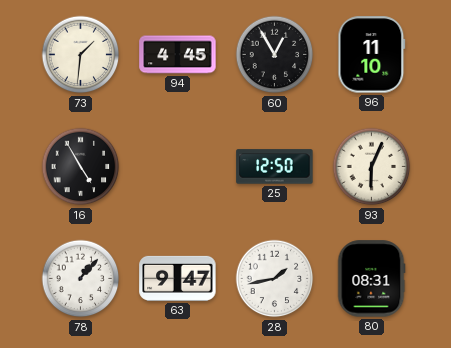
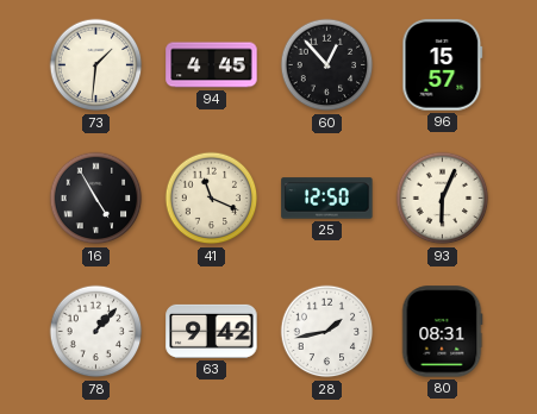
60: 12:55 -> 12:53 (327, 65)
96: 11:10 -> 15:57 (443, 65)
41: none -> 11:19 (212, 199)
63: 9:47 -> 9:42 (212, 331)
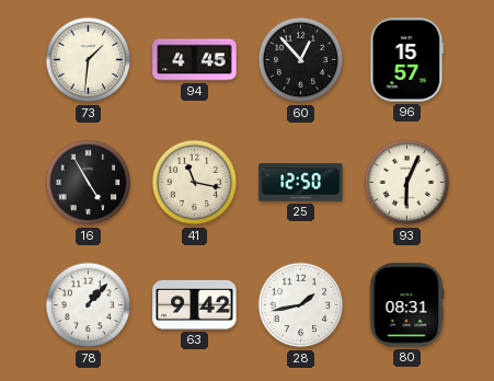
41: 11:19 -> 11:17 (195, 183)
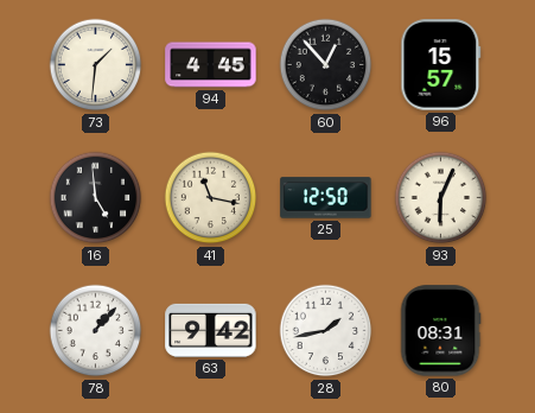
16: 4:55 -> 4:59 (96, 198)
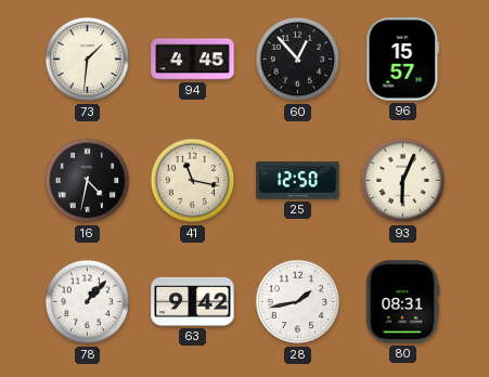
16: 4:59 -> 4:32 (88, 181)
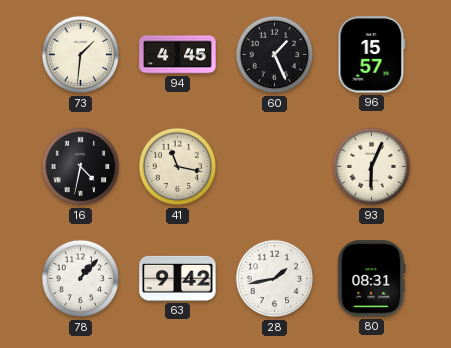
60: 12:53 -> 1:26 (275, 55)
25: 12:50 -> none (298, 181)
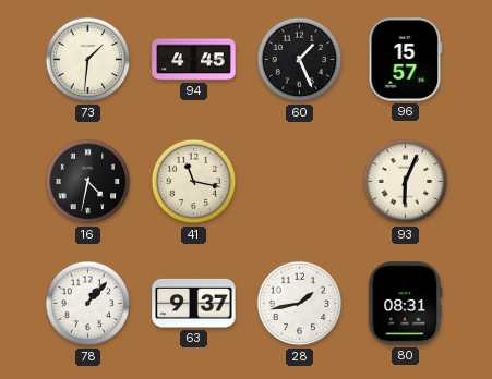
63: 9:42 -> 9:37 (194, 303)
